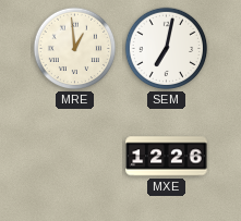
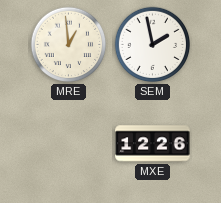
SEM: 7:02 -> 1:58 (153, 45)
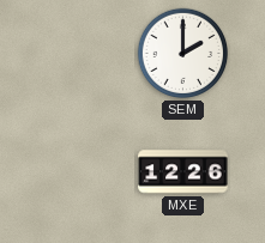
MRE: 12:59 -> none (69, 45)
SEM: 1:58 -> 2:00 (183, 54)
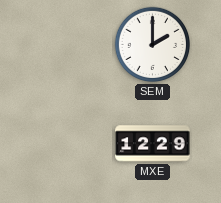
MXE: 12:26 -> 12:29 (153, 144)
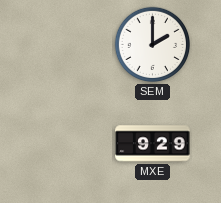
MXE: 12:29 -> 9:29 (153, 144)
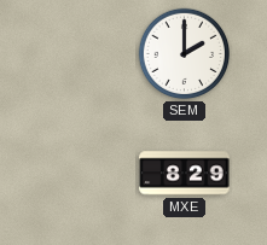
MXE: 9:29 -> 8:29 (185, 174)
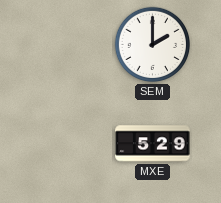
MXE: 8:29 -> 5:29 (153, 144)
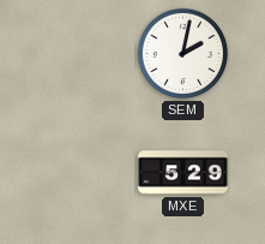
SEM: 2:00 -> 2:02 (183, 54)
